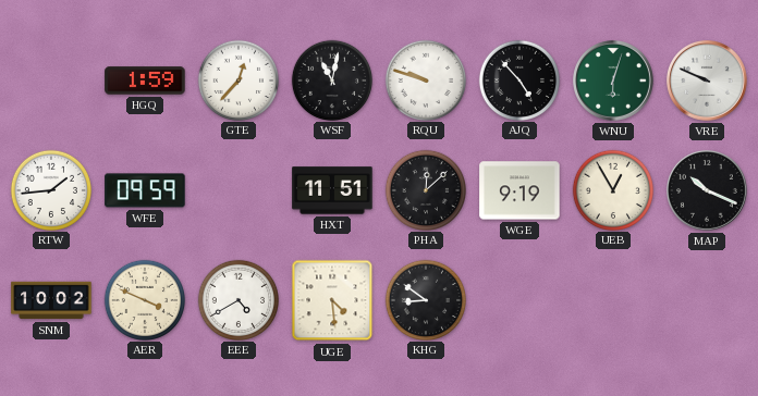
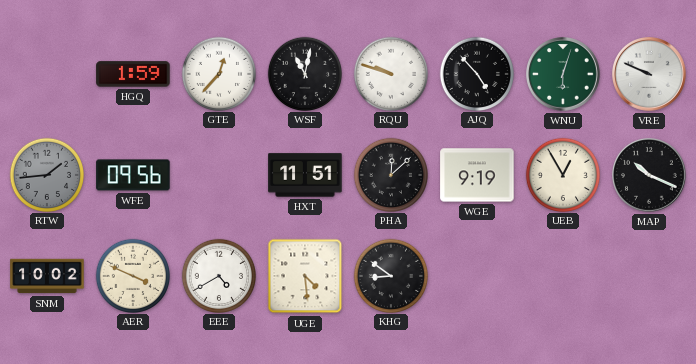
RTW dial: white -> grey (46, 174)
WFE: 09:59 -> 09:56 (133, 175)
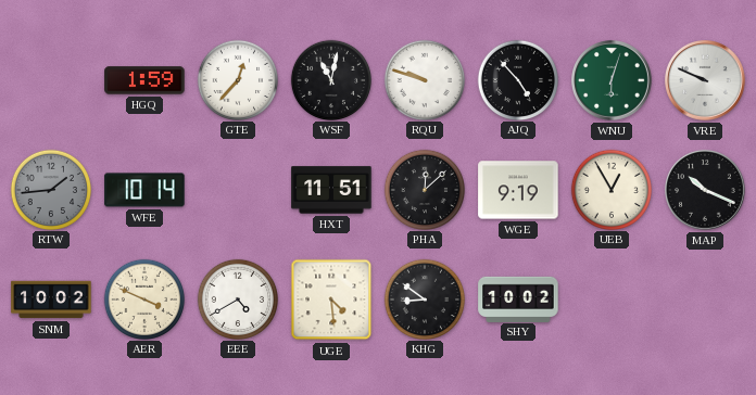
WFE: 09:56 -> 10:14 (144, 190)
SHY: none -> 10:02 (518, 298)
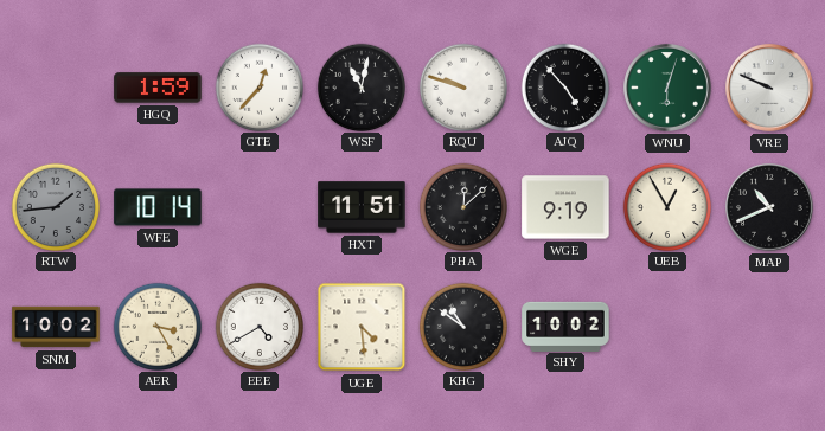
MAP: 10:19 -> 10:41 (770, 208)
AER: 3:49 -> 3:25 (156, 326)
KHG: 8:51 -> 10:51 (462, 326)
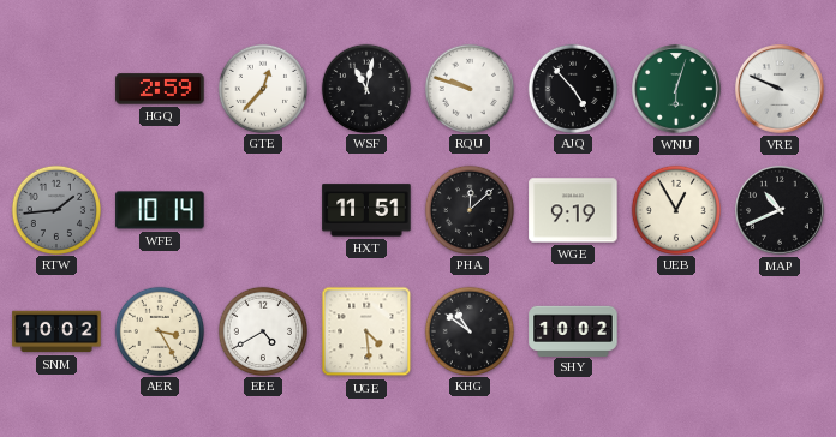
HGQ: 1:59 -> 2:59 (160, 89)
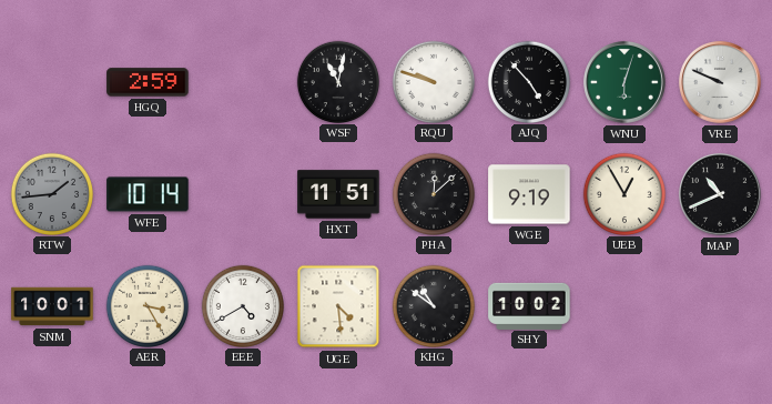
GTE: 12:37 -> none (262, 88)
SNM: 10:02 -> 10:01 (52, 306)
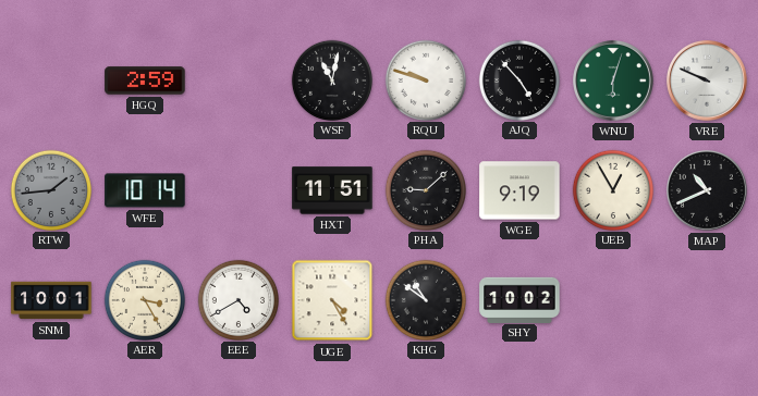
PHA: 12:08 -> 9:08 (425, 189)
UGE: 4:29 -> 4:25 (332, 300)
